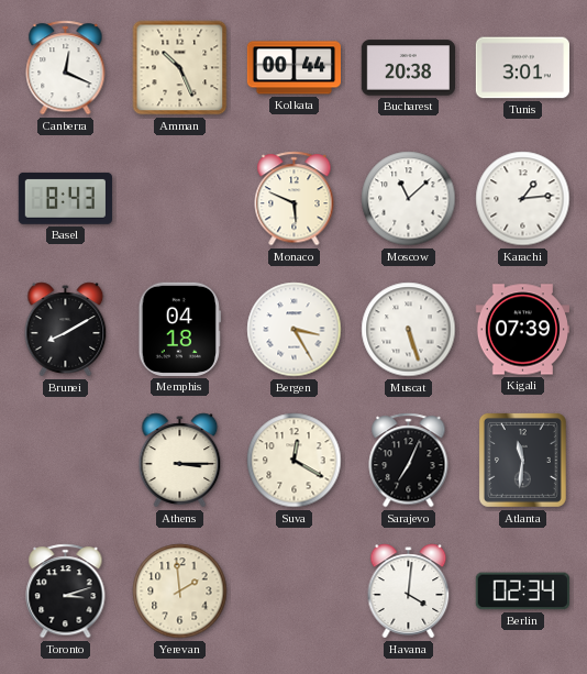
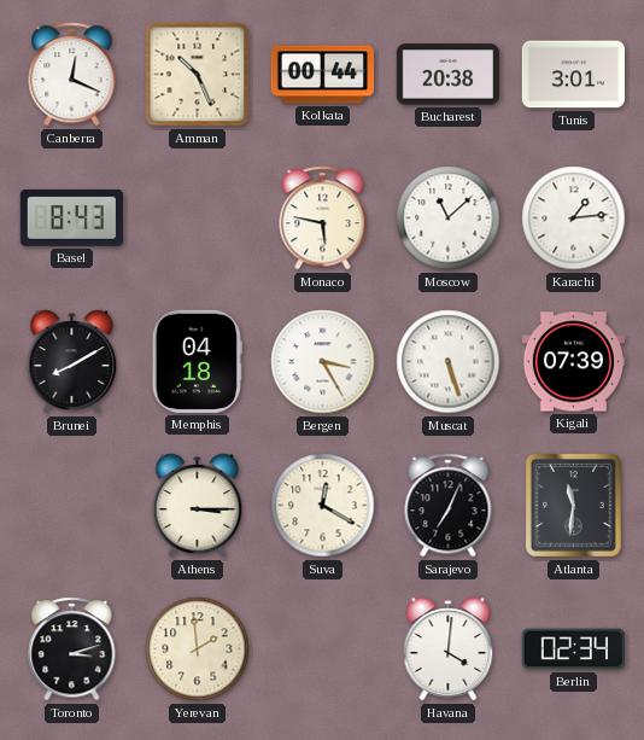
Monaco: 5:49 -> 5:47 (323, 218)
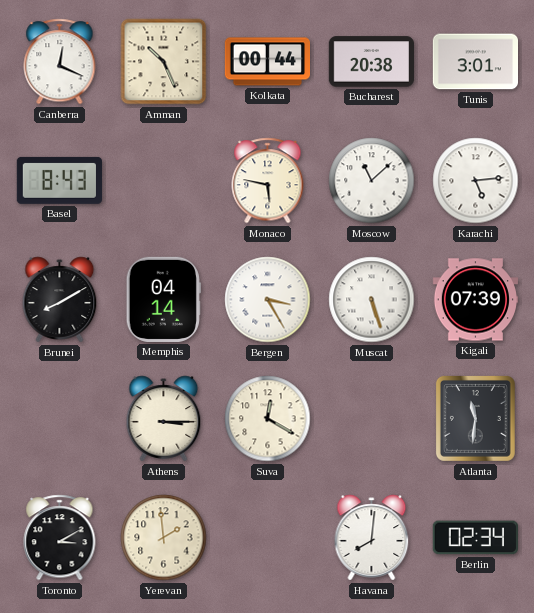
Karachi: 1:14 -> 5:14 (476, 181)
Memphis: 04:18 -> 04:14 (163, 299)
Sarajevo: 7:04 -> none (449, 506)
Toronto: 3:12 -> 3:10 (60, 538)
Havana: 4:01 -> 8:01 (372, 538)
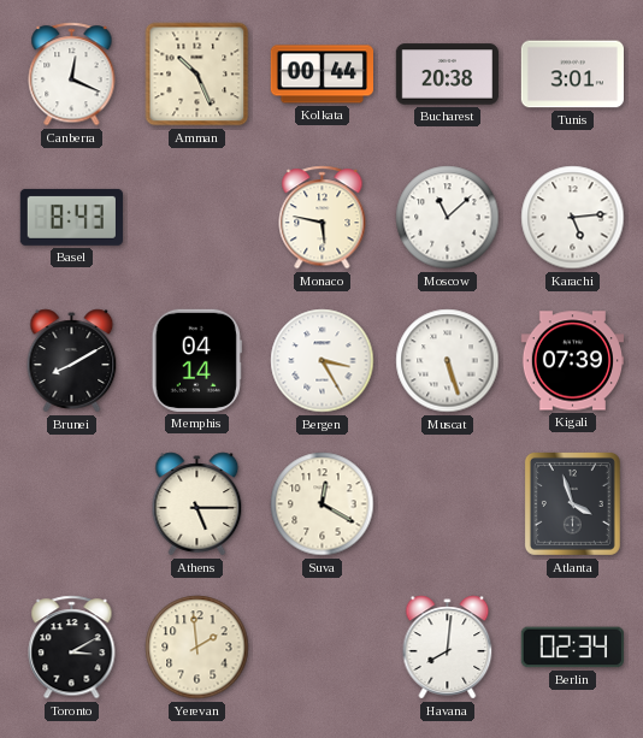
Athens: 3:15 -> 5:15 (197, 504)
Atlanta: 11:31 -> 3:57 (572, 503)
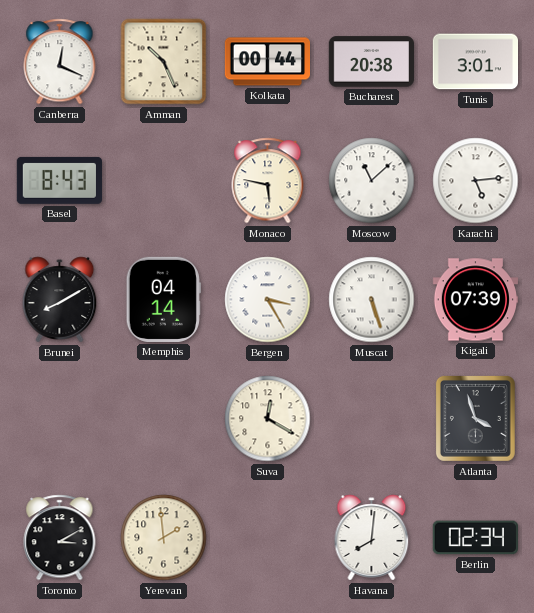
Athens: 5:15 -> none (197, 504)
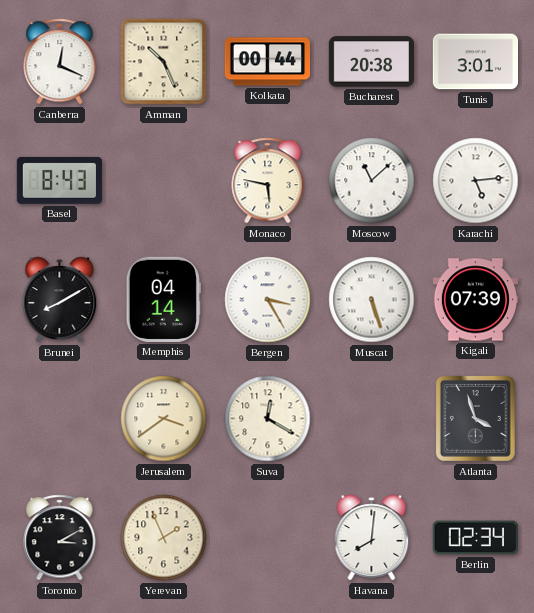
Jerusalem: none -> 3:39 (164, 419)
Yerevan: 1:59 -> 1:56 (164, 538)
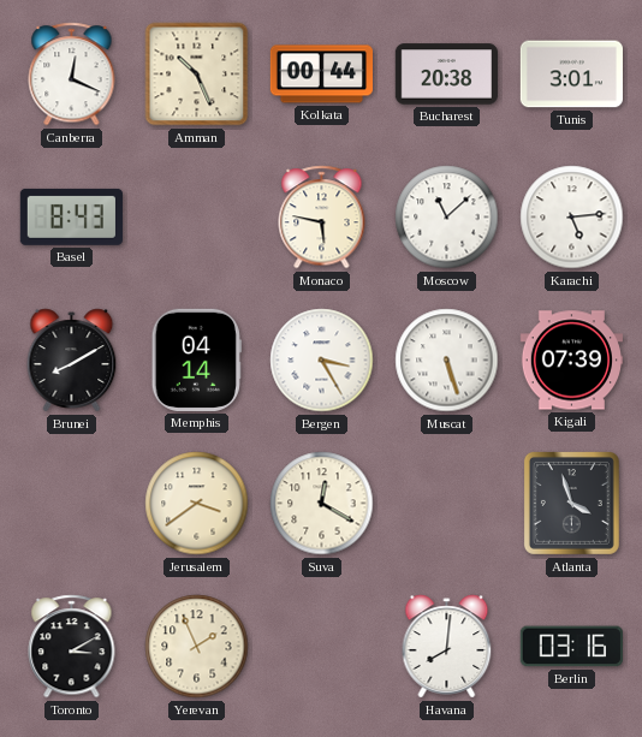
Berlin: 02:34 -> 03:16 (571, 647)
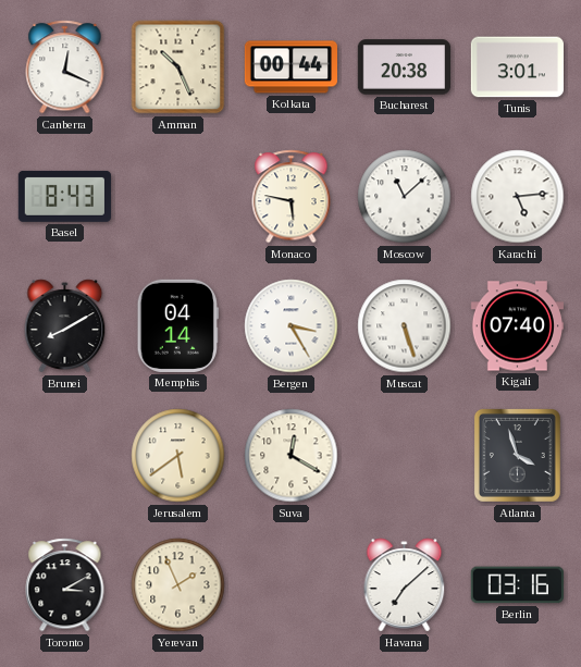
Kigali: 07:39 -> 07:40 (517, 326)
Jerusalem: 3:39 -> 5:39 (178, 456)
Havana: 8:01 -> 7:08 (405, 585)
